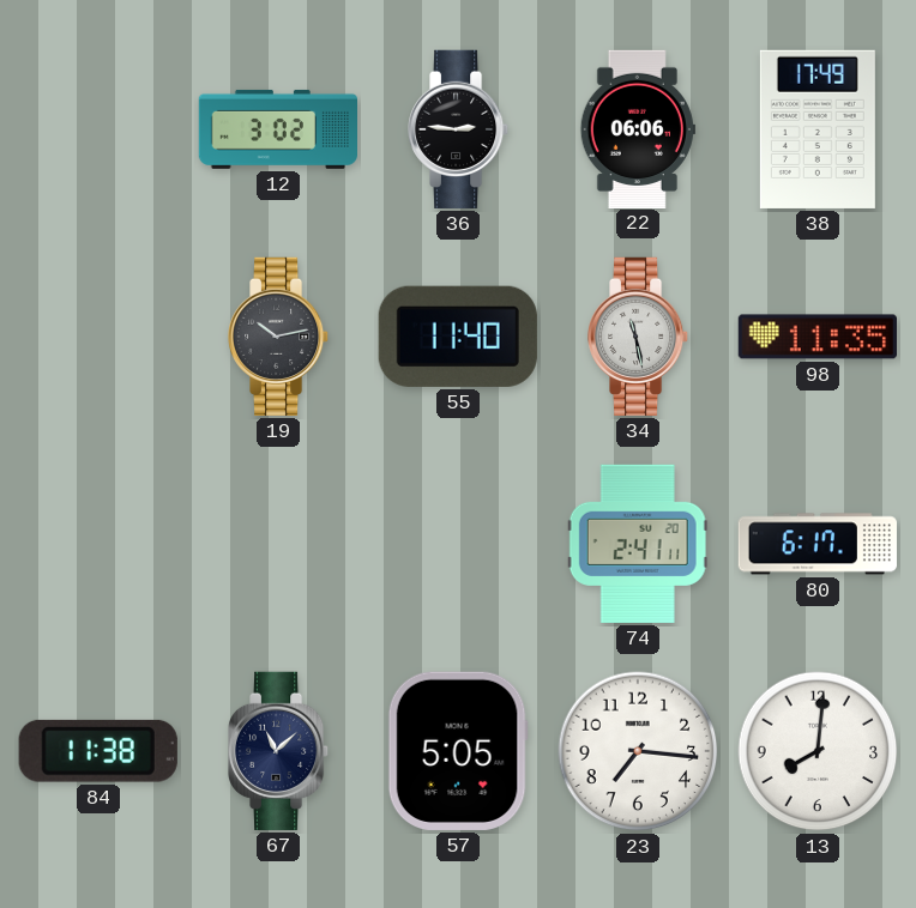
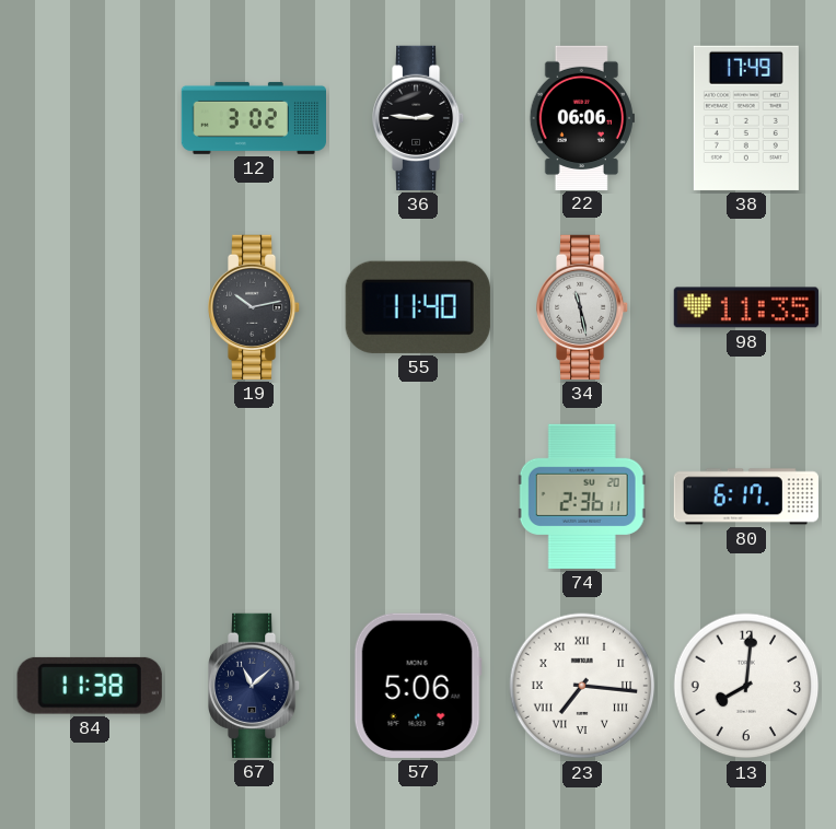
74: 2:41 -> 2:36 (582, 497)
57: 5:05 -> 5:06 (418, 686)
23 numerals: Arabic -> Roman (582, 686)
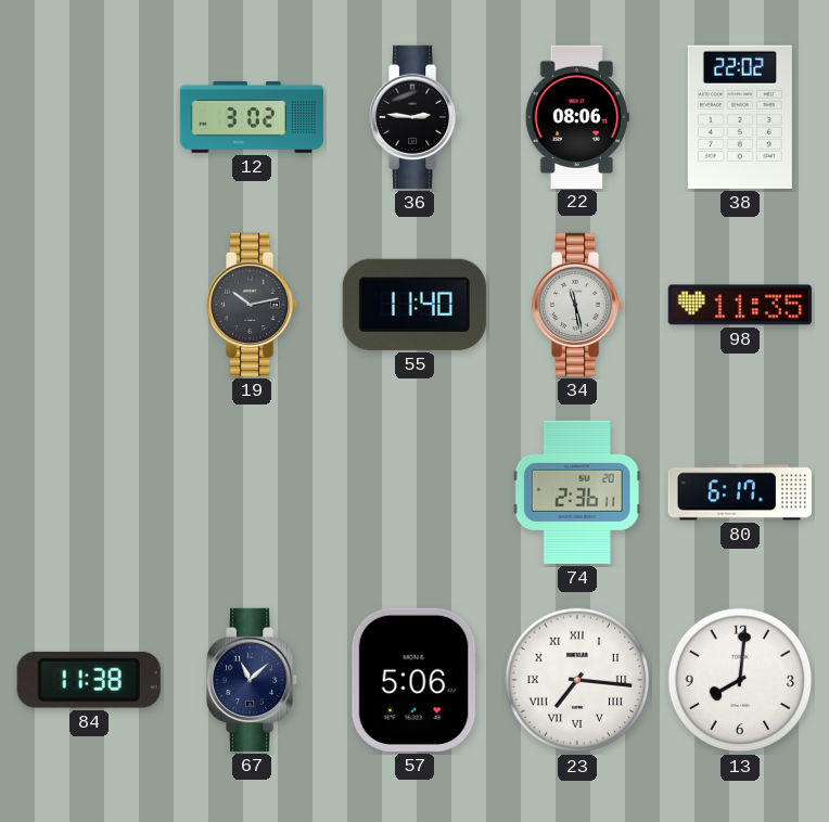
22: 06:06 -> 08:06 (577, 116)
38: 17:49 -> 22:02 (740, 117)
